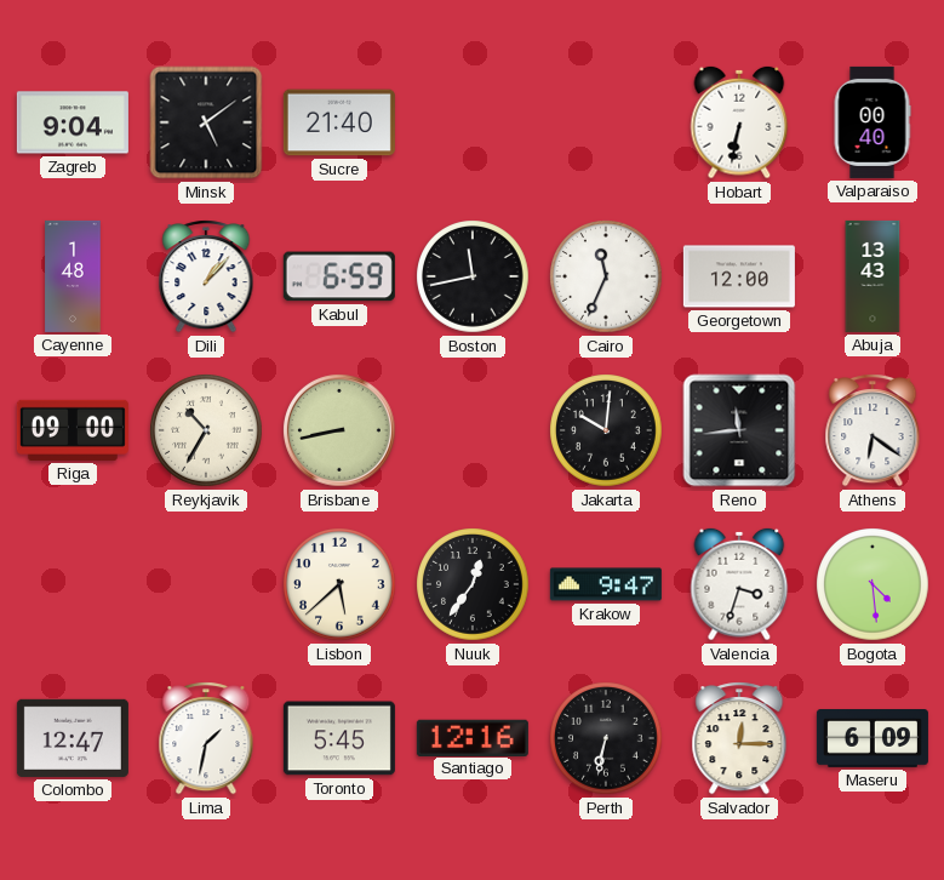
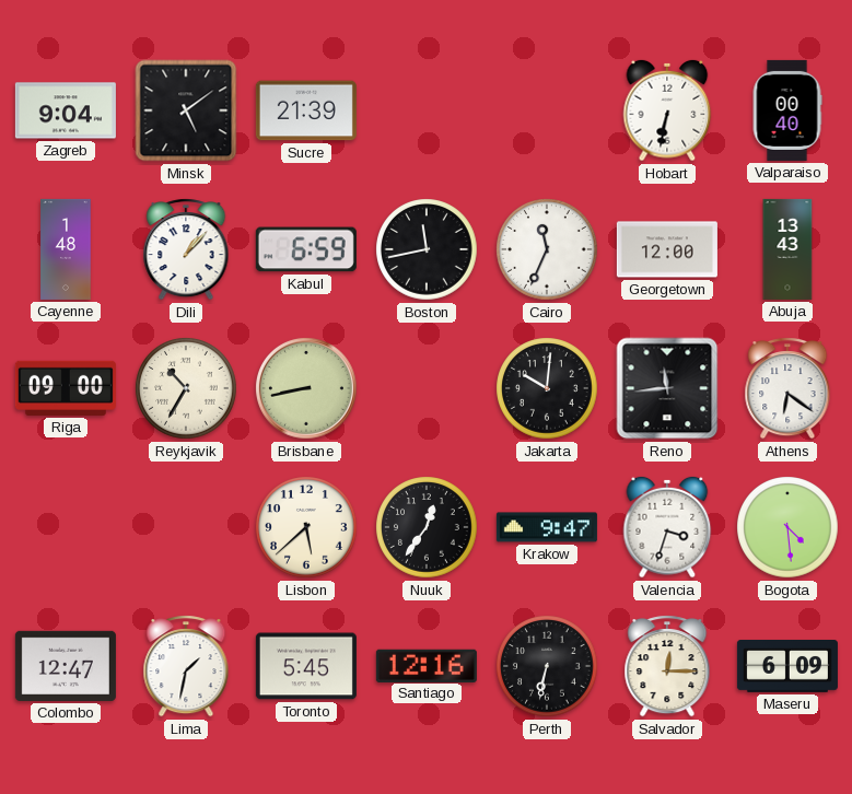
Sucre: 21:40 -> 21:39 (306, 110)
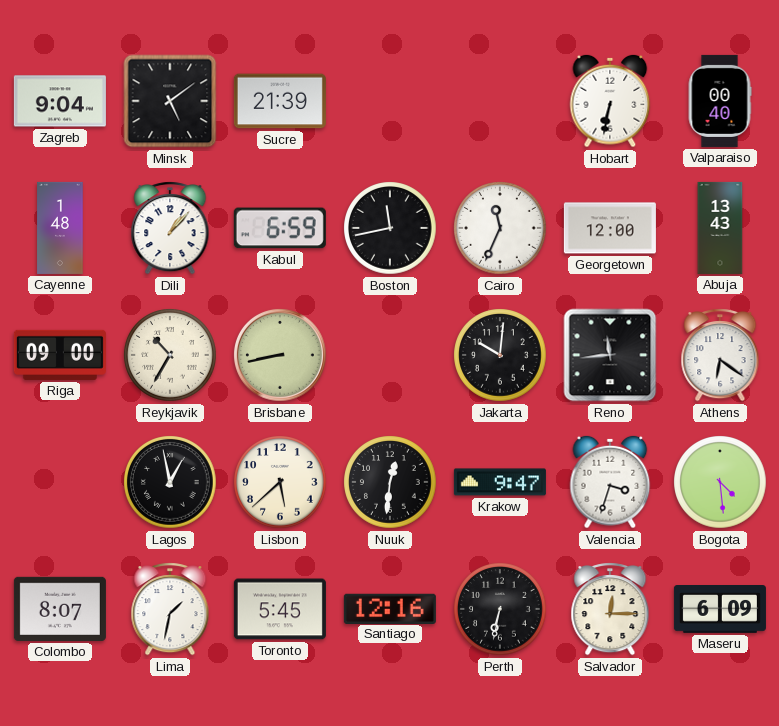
Lagos: none -> 12:58 (170, 482)
Nuuk: 12:36 -> 12:31 (390, 482)
Colombo: 12:47 -> 8:07 (60, 609)
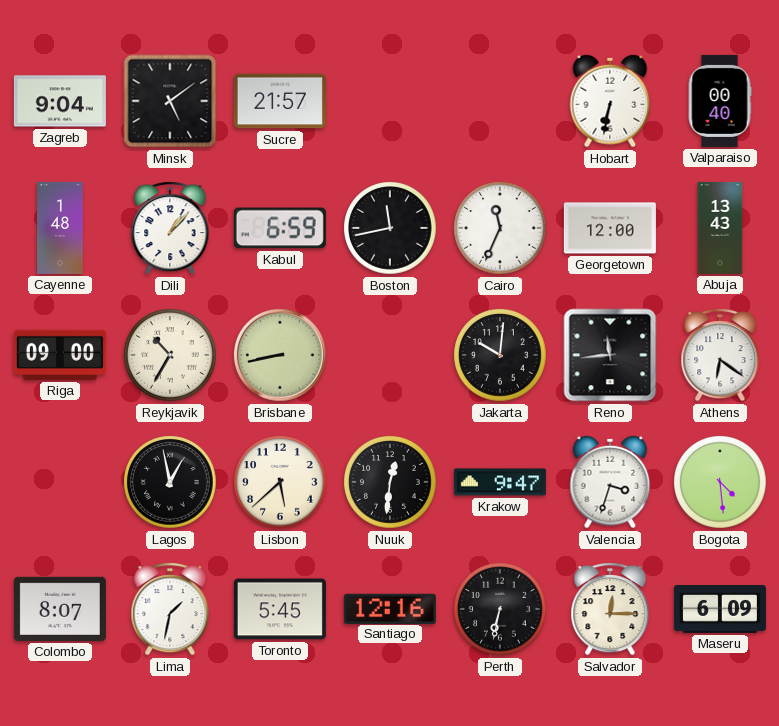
Sucre: 21:39 -> 21:57 (280, 101)
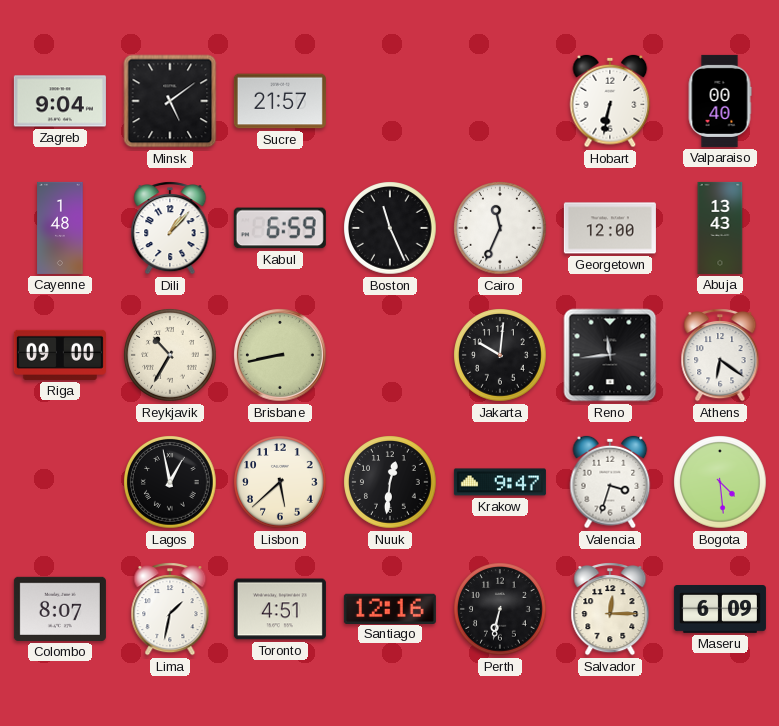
Boston: 11:43 -> 11:26 (390, 228)
Toronto: 5:45 -> 4:51 (280, 609)
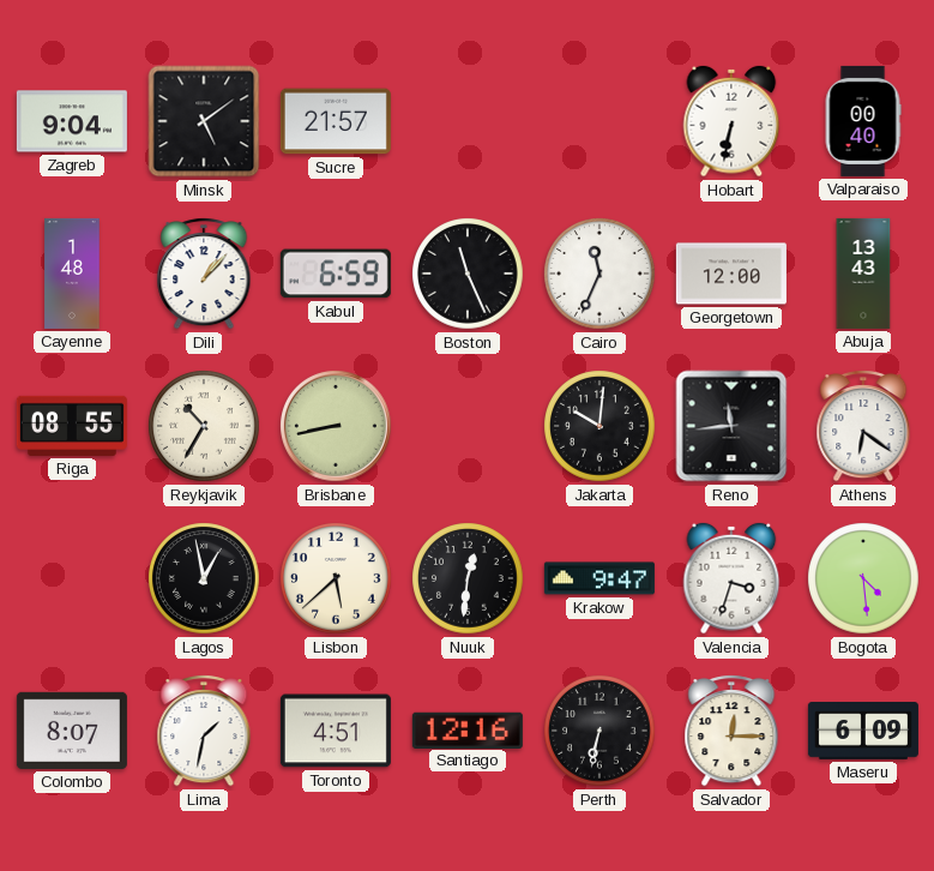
Riga: 09:00 -> 08:55 (72, 426)
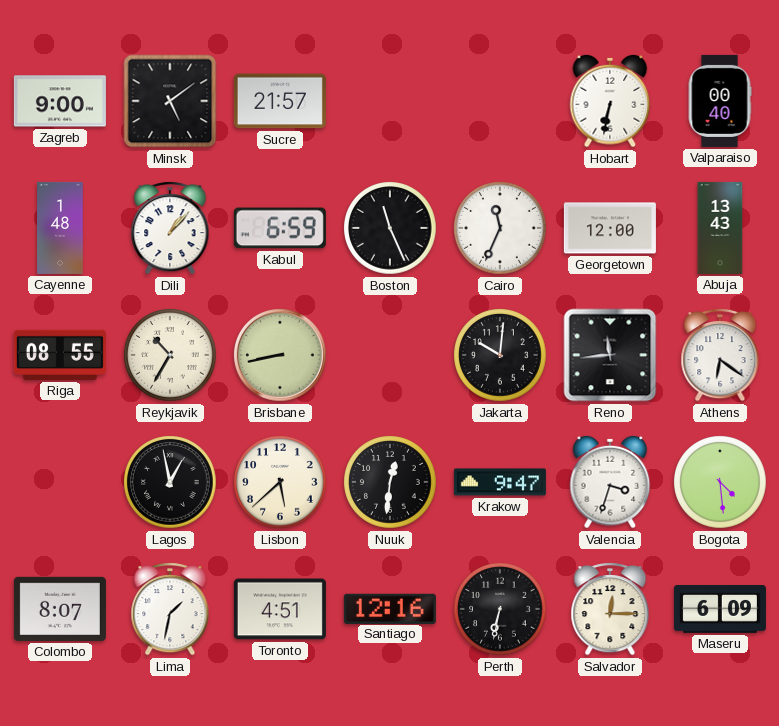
Zagreb: 9:04 -> 9:00 (60, 101)
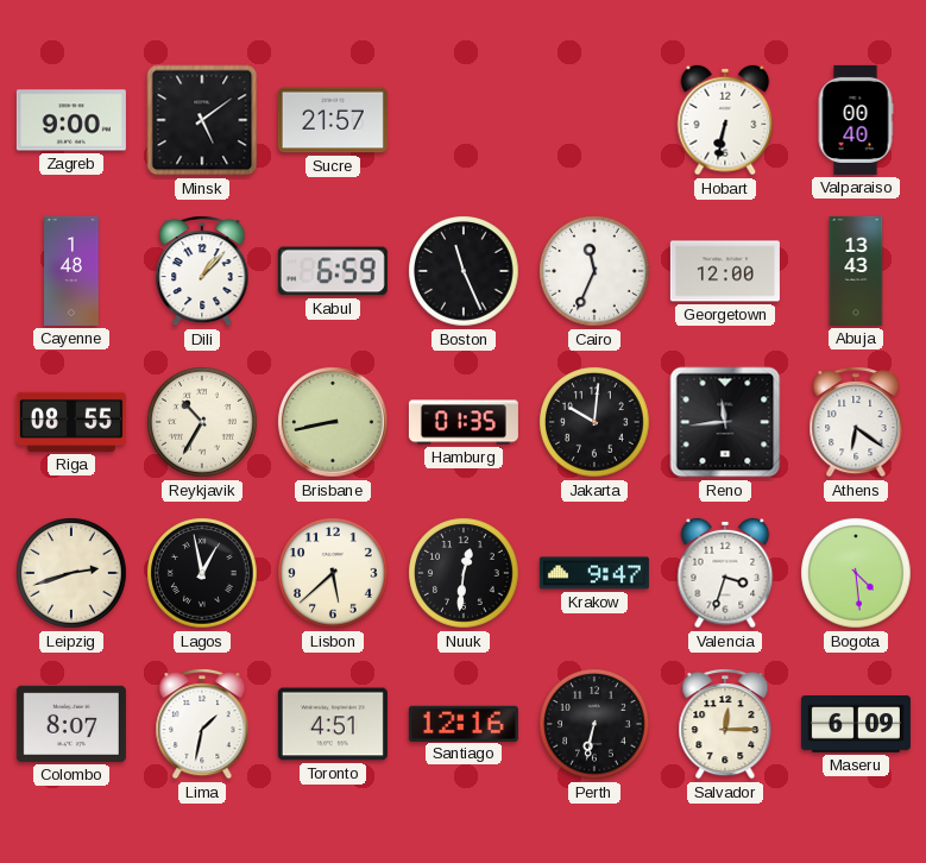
Hamburg: none -> 01:35 (464, 422)
Leipzig: none -> 2:42 (71, 573)
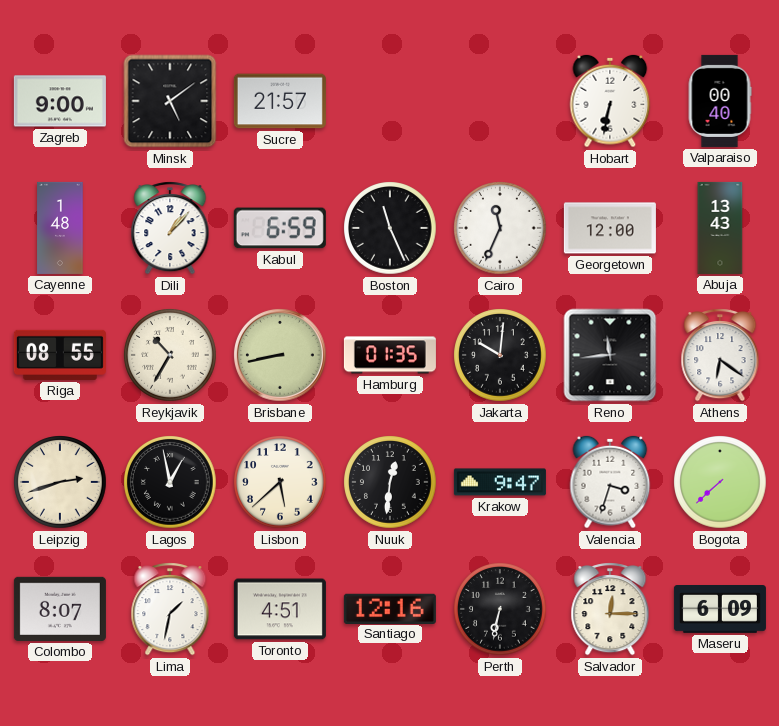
Bogota: 4:29 -> 7:38 (720, 482)
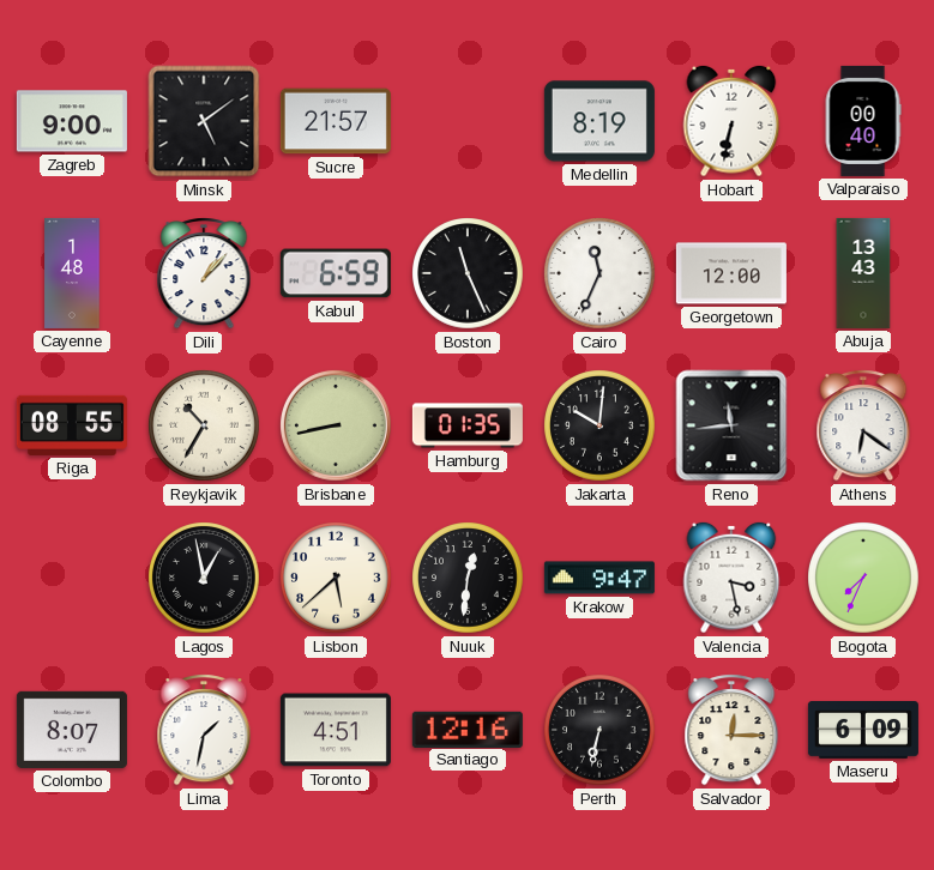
Medellin: none -> 8:19 (599, 121)
Leipzig: 2:42 -> none (60, 482)
Valencia: 3:33 -> 3:28 (731, 578)
Bogota: 7:38 -> 7:34 (863, 578)
